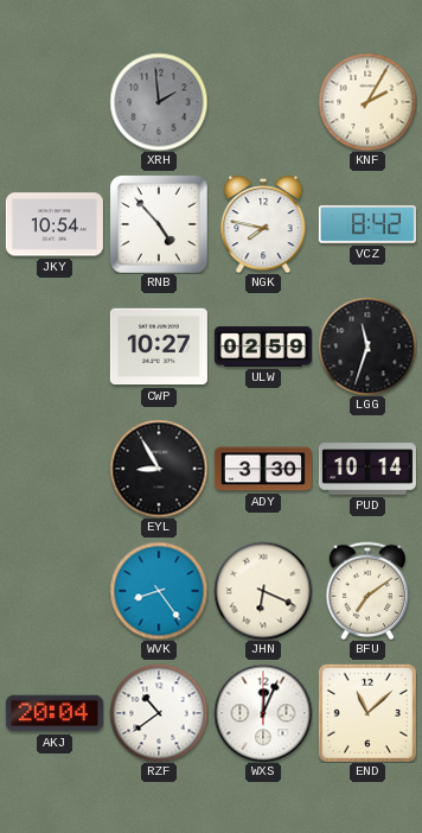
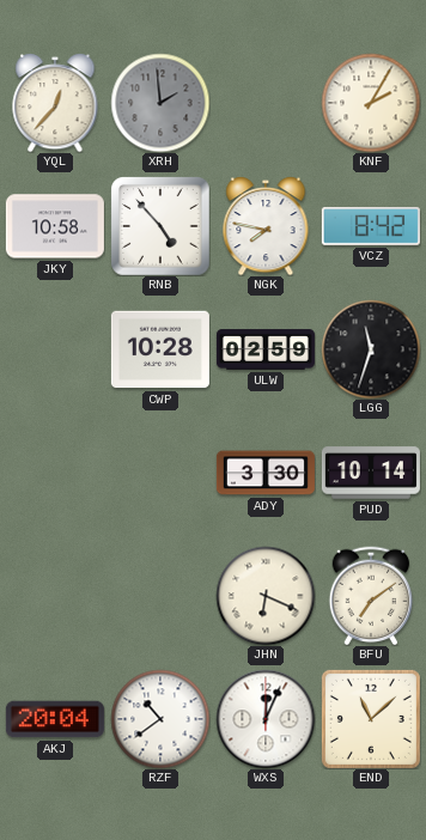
YQL: none -> 12:37 (55, 103)
JKY: 10:54 -> 10:58 (55, 226)
CWP: 10:27 -> 10:28 (160, 349)
EYL: 8:55 -> none (159, 469)
WVK: 8:24 -> none (159, 591)
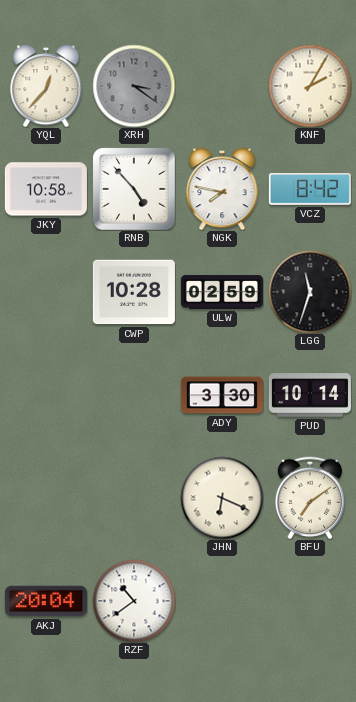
XRH: 1:59 -> 3:21 (134, 86)
WXS: 12:04 -> none (266, 719)
END: 11:08 -> none (371, 719)
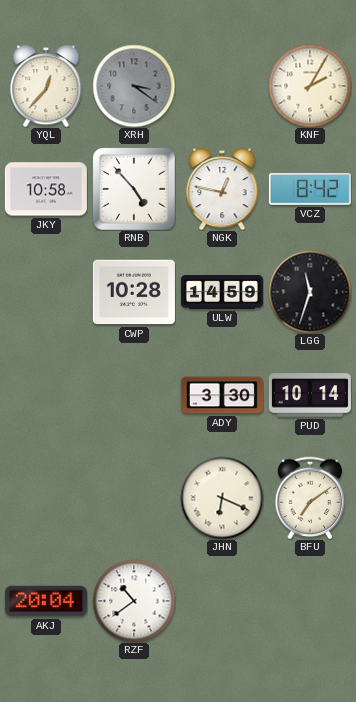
NGK: 7:47 -> 12:47 (222, 189)
ULW: 02:59 -> 14:59 (222, 292)
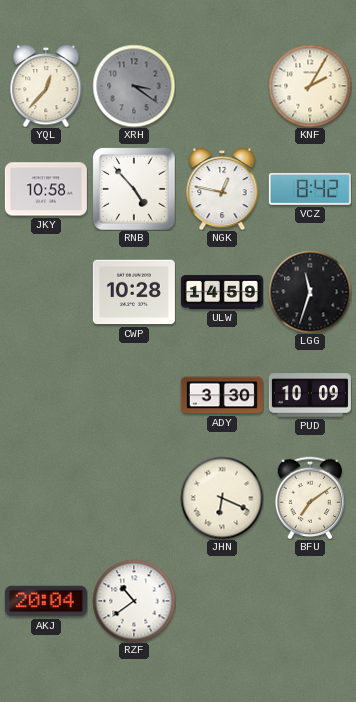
PUD: 10:14 -> 10:09 (310, 395)
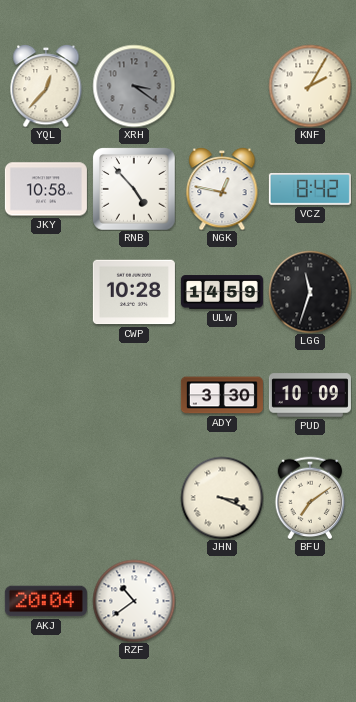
JHN: 6:19 -> 3:19 (222, 498)
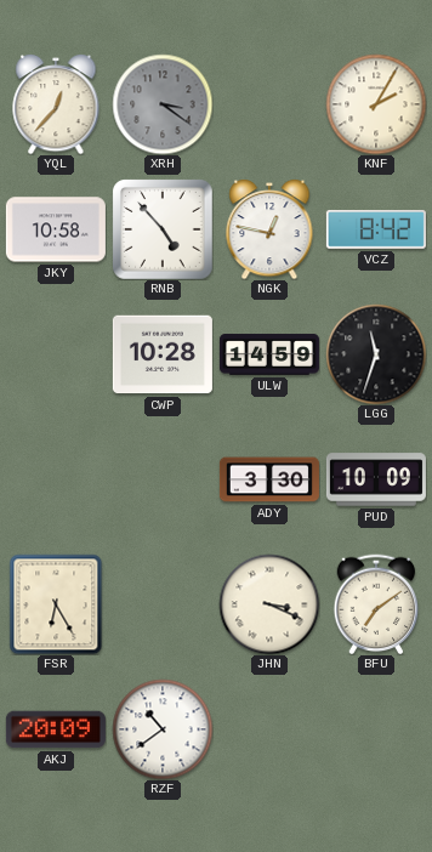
FSR: none -> 6:25 (56, 604)
AKJ: 20:04 -> 20:09 (56, 729)
